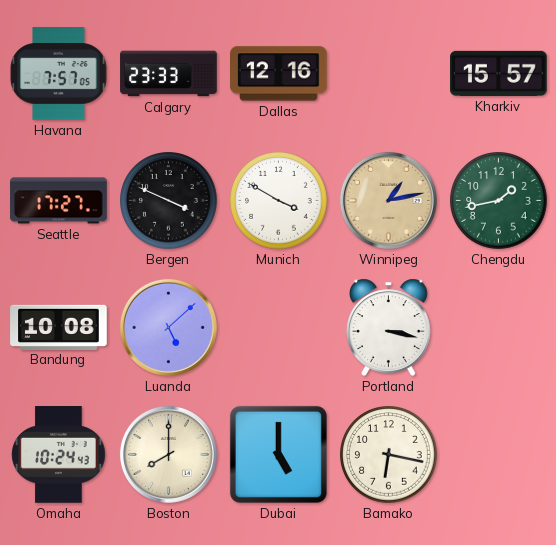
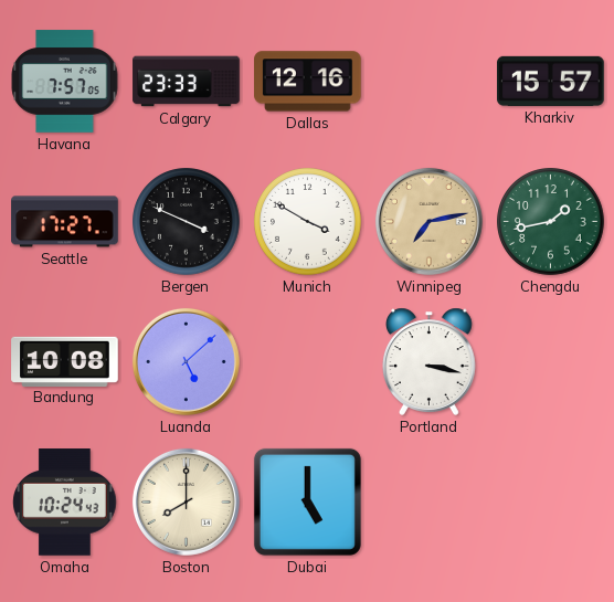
Winnipeg: 1:13 -> 7:13 (428, 221)
Bamako: 6:17 -> none (389, 455)
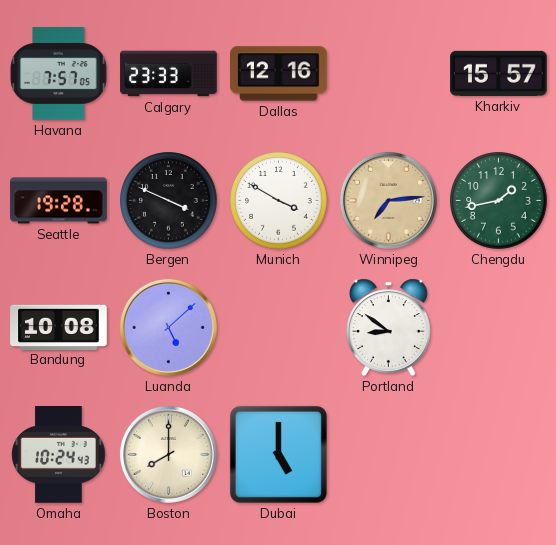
Seattle: 17:27 -> 19:28 (59, 201)
Winnipeg: 7:13 -> 7:14 (388, 200)
Portland: 3:17 -> 8:51 (389, 327)
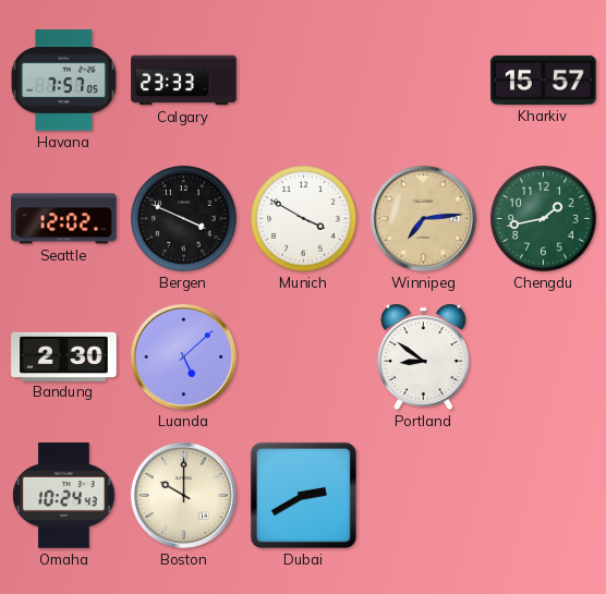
Dallas: 12:16 -> none (279, 74)
Seattle: 19:28 -> 12:02 (64, 219)
Bandung: 10:08 -> 2:30 (64, 356)
Boston: 8:00 -> 10:00 (183, 495)
Dubai: 5:00 -> 2:40 (303, 495)
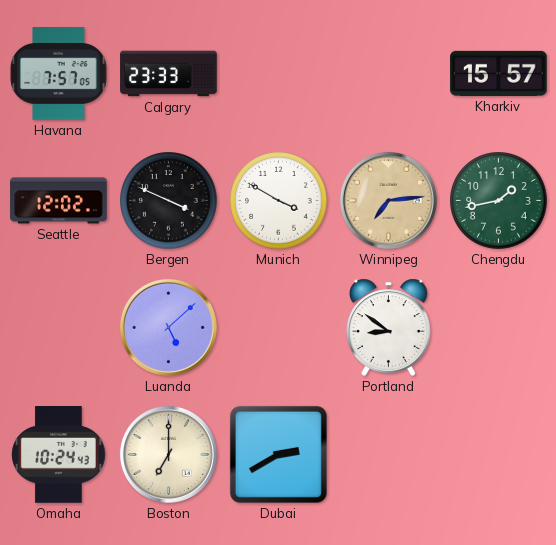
Bandung: 2:30 -> none (64, 356)
Boston: 10:00 -> 7:00 (168, 454)
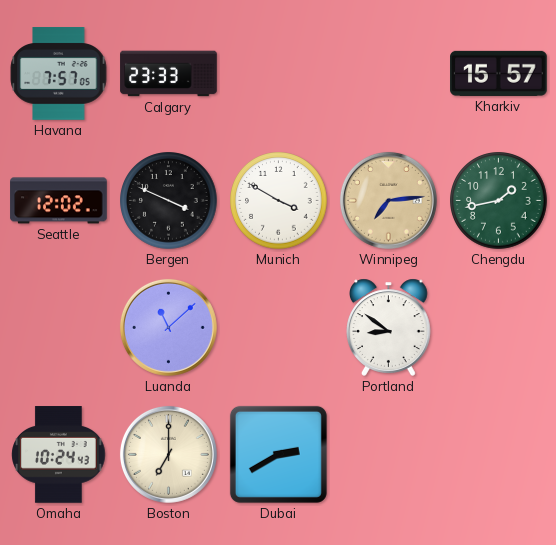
Luanda: 5:08 -> 11:08 (168, 327)
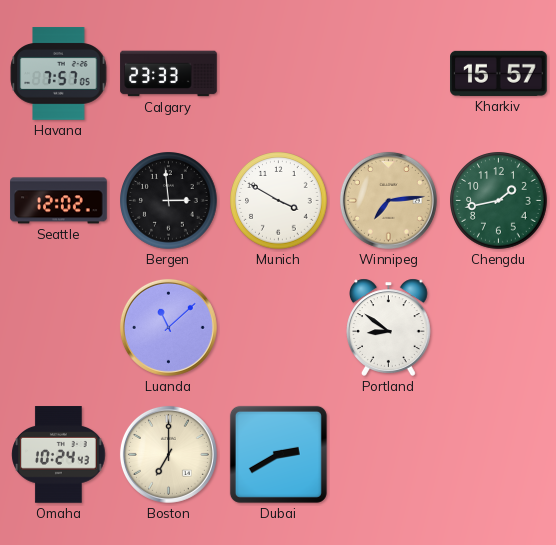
Bergen: 3:49 -> 2:59 (169, 201)
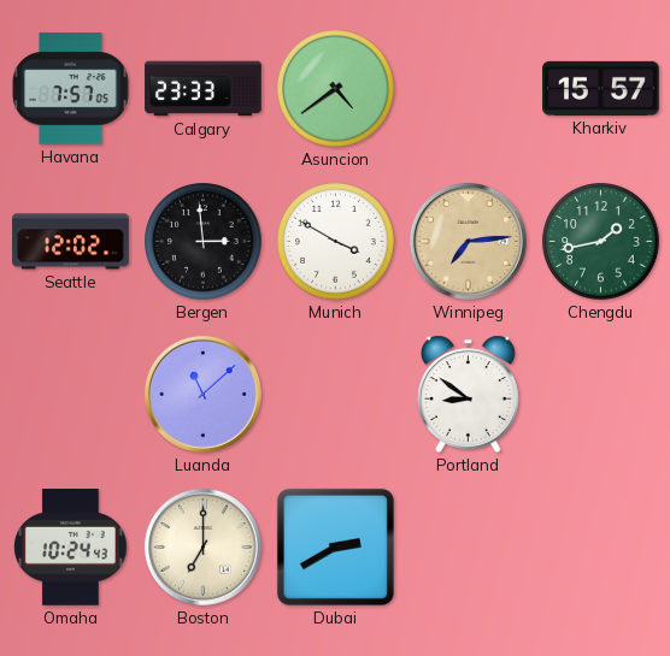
Asuncion: none -> 4:39 (336, 89)
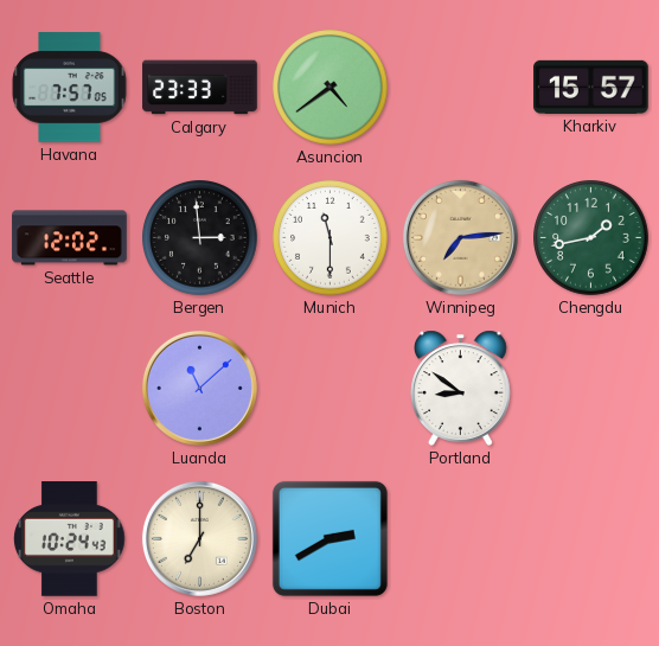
Munich: 3:50 -> 11:30 (331, 238)
